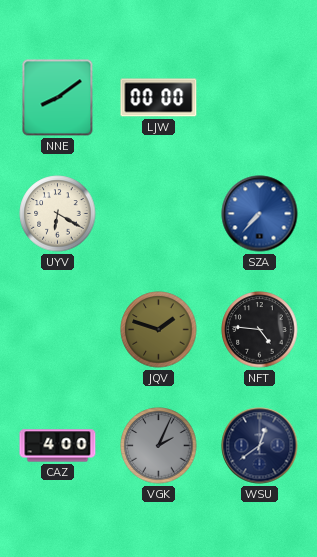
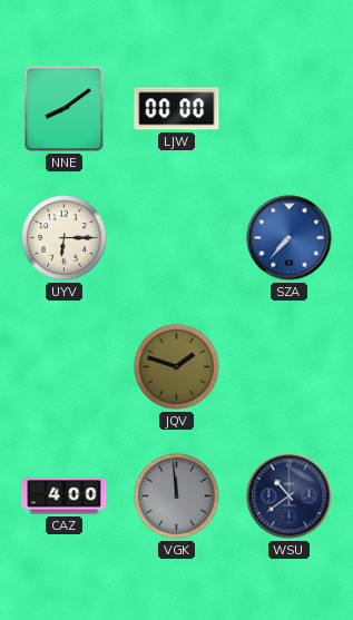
UYV: 6:20 -> 6:15 (65, 238)
NFT: 4:46 -> none (260, 330)
VGK: 2:04 -> 11:59 (177, 496)
WSU: 12:39 -> 10:39 (290, 496)
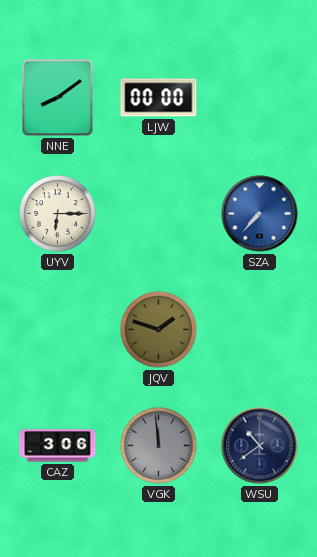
CAZ: 4:00 -> 3:06 (58, 446)
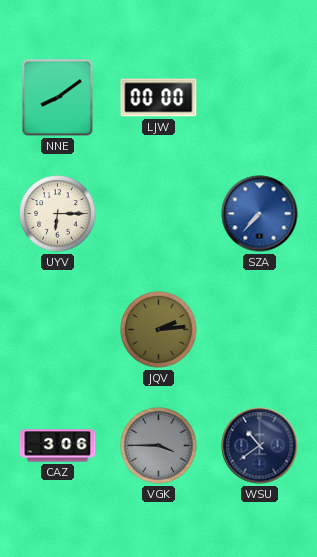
JQV: 1:48 -> 2:14 (159, 330)
VGK: 11:59 -> 3:45 (159, 446)
